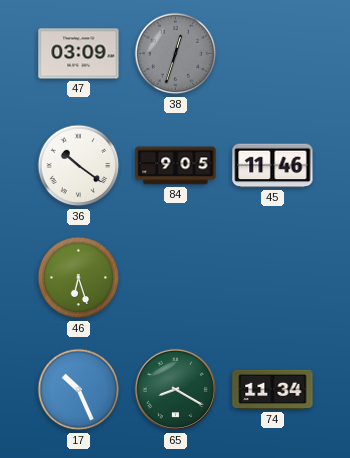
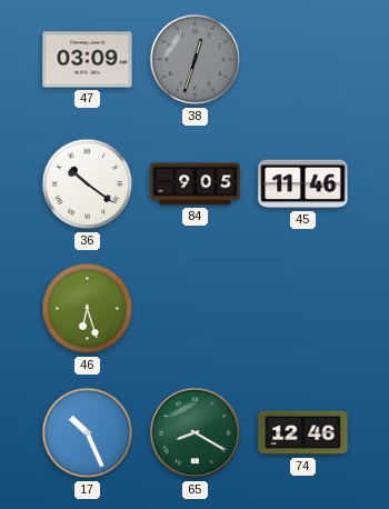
74: 11:34 -> 12:46 (303, 433)
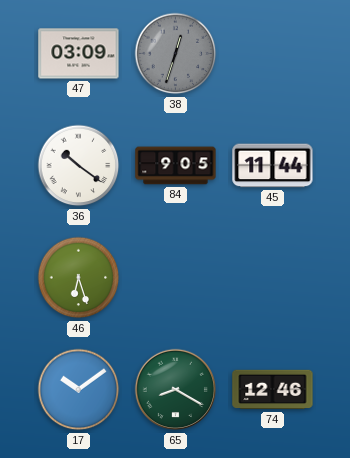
45: 11:46 -> 11:44 (273, 166)
17: 10:26 -> 10:09 (79, 390)
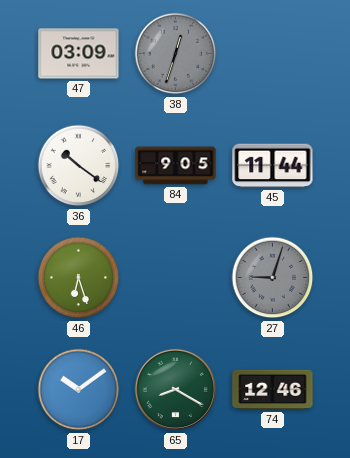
27: none -> 9:03 (273, 278)
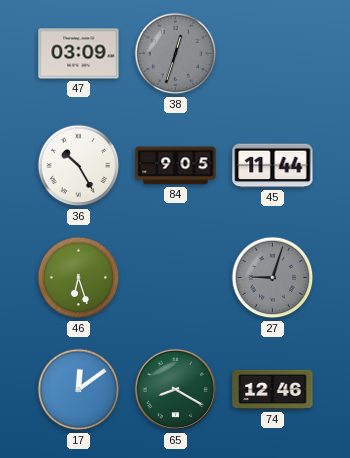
36: 10:21 -> 10:25 (79, 166)
17: 10:09 -> 12:09 (79, 390)
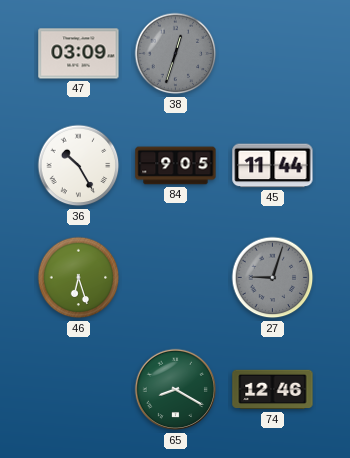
17: 12:09 -> none (79, 390)
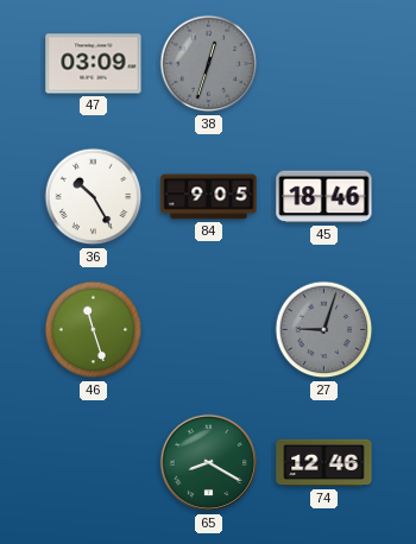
45: 11:44 -> 18:46 (324, 197)
46: 6:27 -> 11:27 (94, 330)
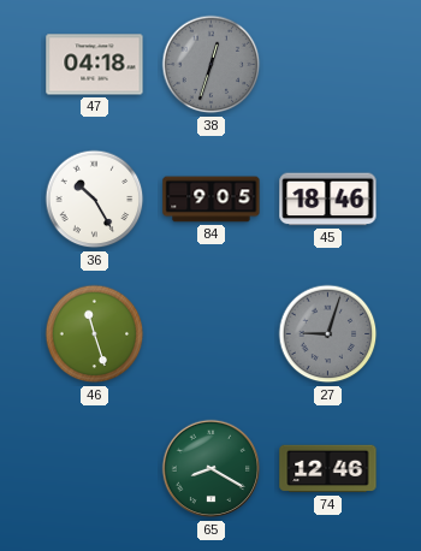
47: 03:09 -> 04:18 (95, 65)
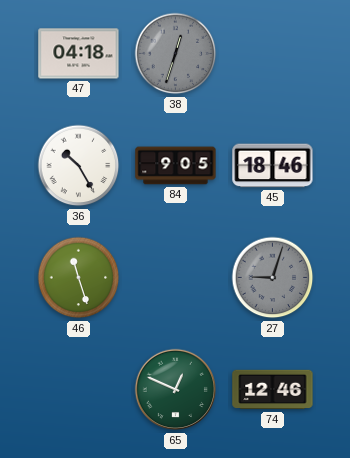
65: 8:20 -> 12:49 (176, 390)
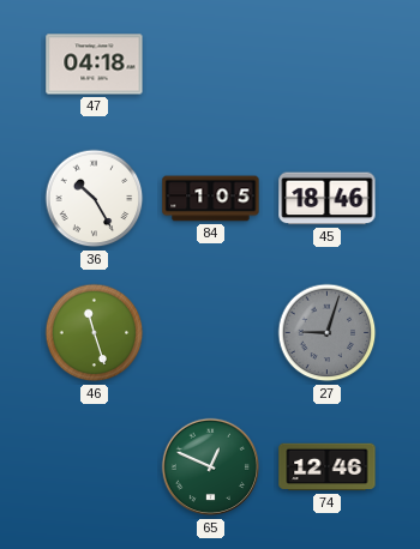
38: 12:33 -> none (176, 54)
84: 9:05 -> 1:05 (211, 199)
